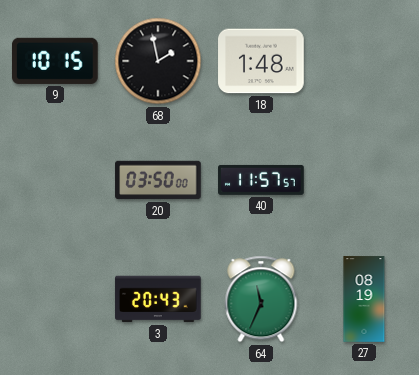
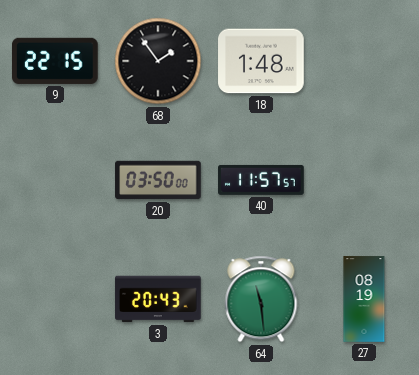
9: 10:15 -> 22:15 (56, 61)
68: 1:58 -> 1:54 (158, 61)
64: 11:34 -> 11:29 (261, 299)
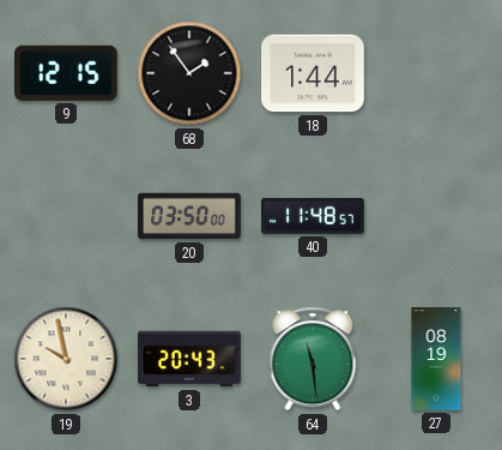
9: 22:15 -> 12:15 (67, 73)
18: 1:48 -> 1:44 (313, 73)
40: 11:57 -> 11:48 (313, 216)
19: none -> 9:58 (66, 359)
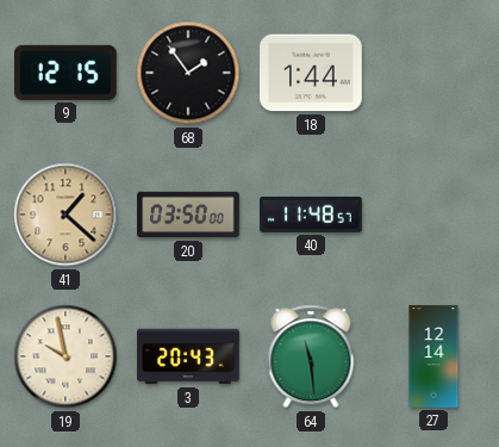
41: none -> 1:22 (66, 215)
27: 08:19 -> 12:14 (433, 356)
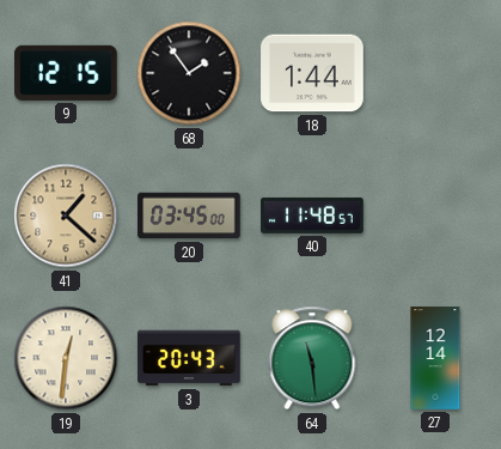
20: 03:50 -> 03:45 (189, 216)
19: 9:58 -> 12:31 (66, 358)
